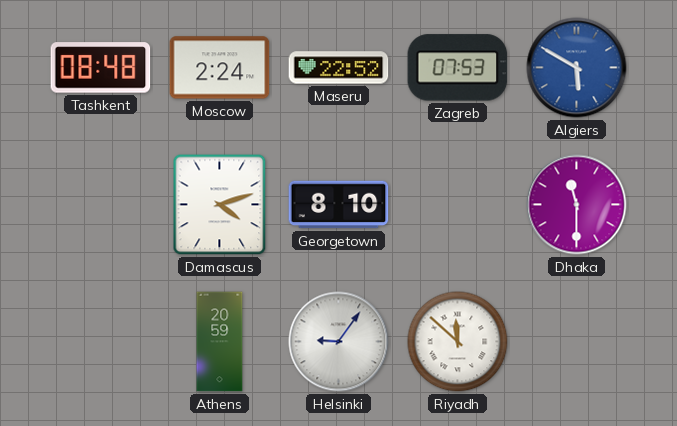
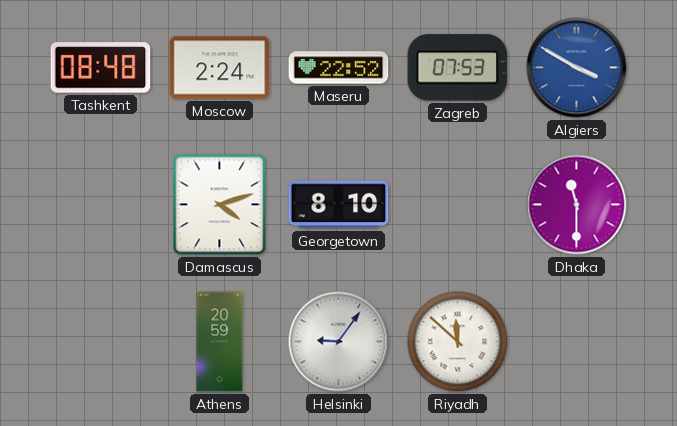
Algiers: 5:50 -> 3:50 (577, 68)
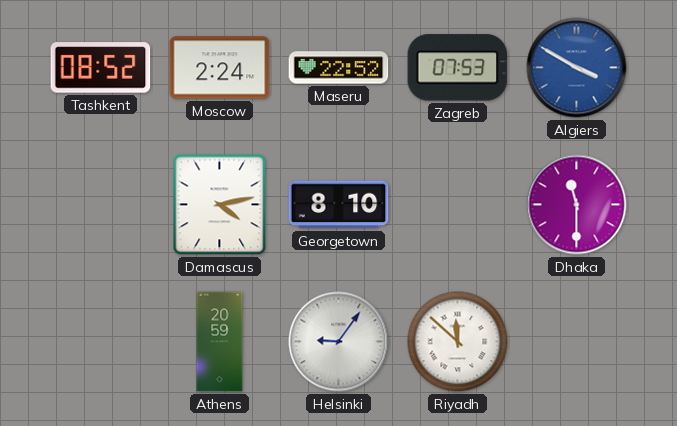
Tashkent: 08:48 -> 08:52 (101, 68)
Damascus: 4:12 -> 4:13 (220, 205)
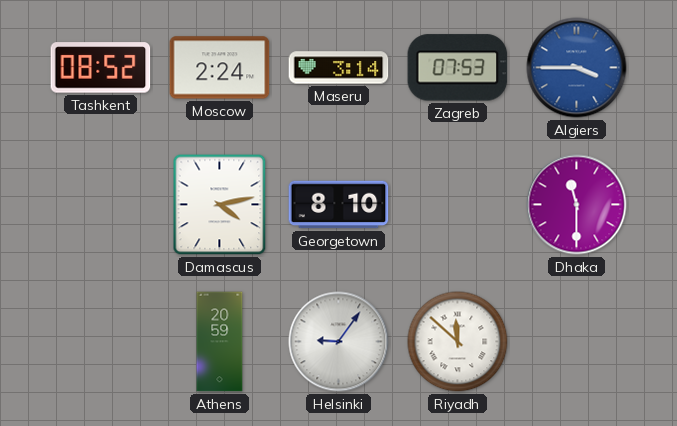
Maseru: 22:52 -> 3:14 (339, 68)
Algiers: 3:50 -> 3:45 (577, 68)
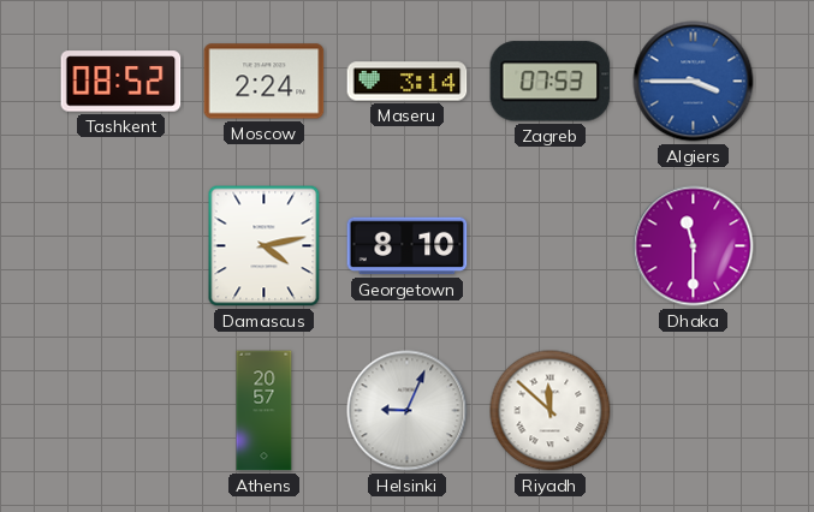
Athens: 20:59 -> 20:57 (265, 411)
Helsinki: 9:06 -> 9:04 (408, 411)
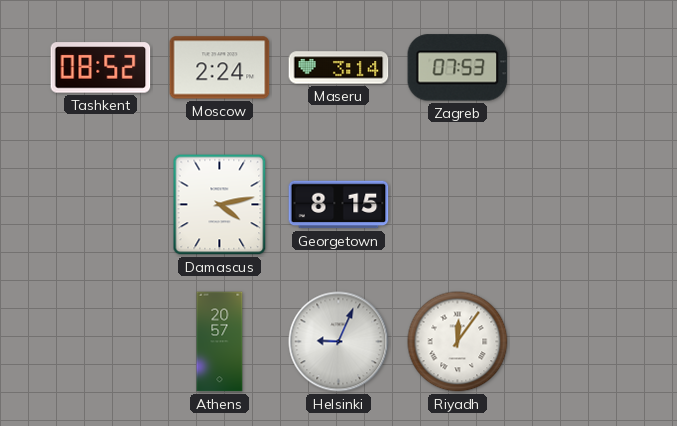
Algiers: 3:45 -> none (694, 82)
Georgetown: 8:10 -> 8:15 (339, 205)
Dhaka: 11:30 -> none (694, 246)
Riyadh: 11:52 -> 12:06 (458, 342)
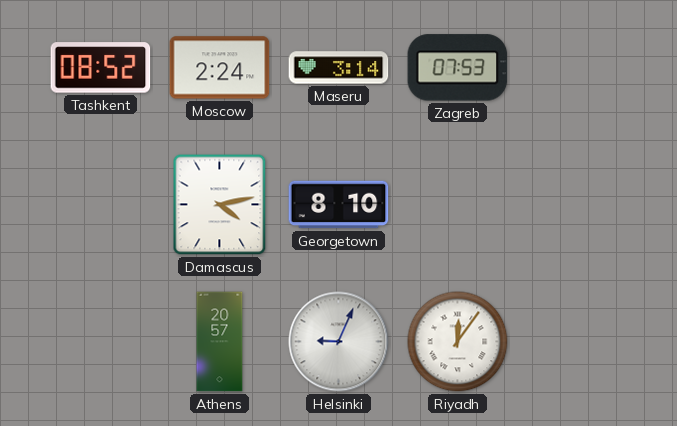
Georgetown: 8:15 -> 8:10 (339, 205)
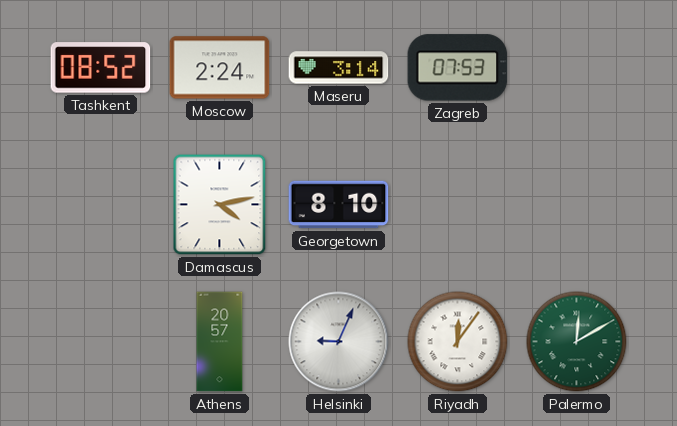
Palermo: none -> 12:10 (577, 342)
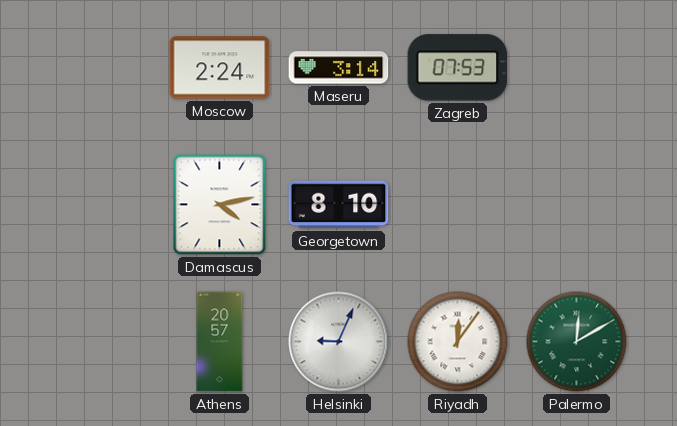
Tashkent: 08:52 -> none (101, 68)
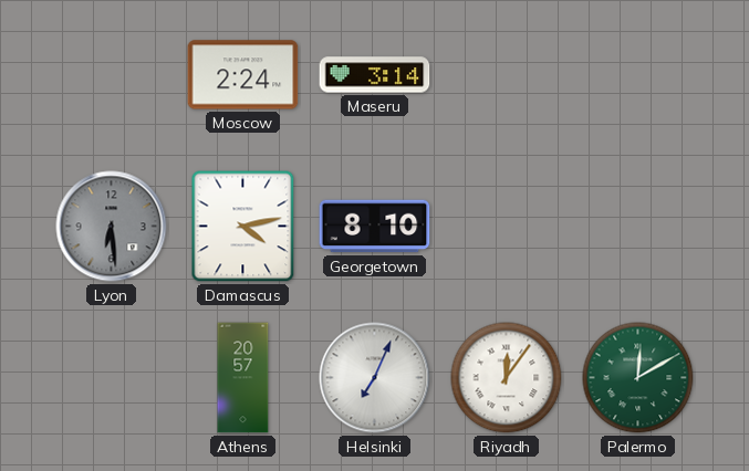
Zagreb: 07:53 -> none (458, 68)
Lyon: none -> 6:29 (112, 227)
Helsinki: 9:04 -> 7:04 (375, 378)
